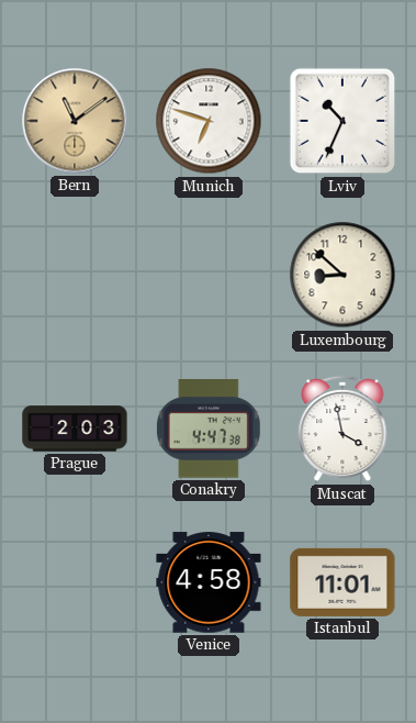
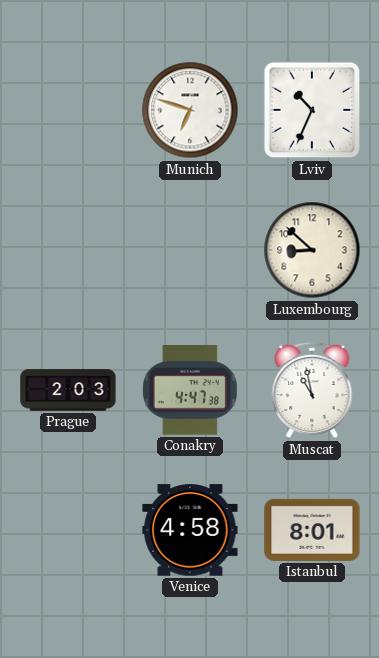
Bern: 11:09 -> none (75, 121)
Muscat: 3:58 -> 10:58 (312, 390)
Istanbul: 11:01 -> 8:01 (312, 530)
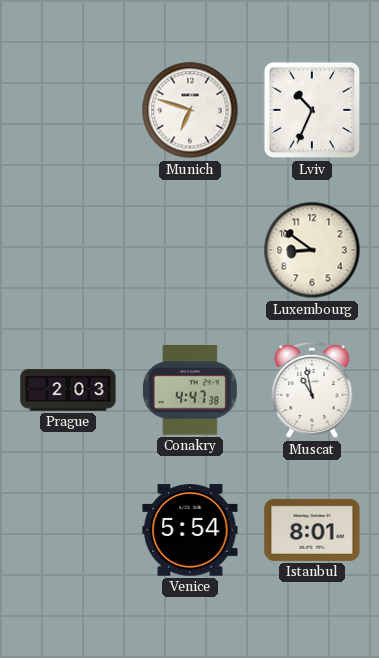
Luxembourg: 8:52 -> 8:51 (312, 250)
Venice: 4:58 -> 5:54 (190, 530)
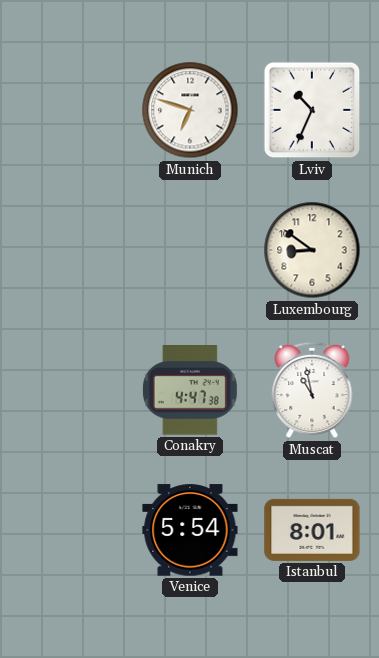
Prague: 2:03 -> none (68, 390)
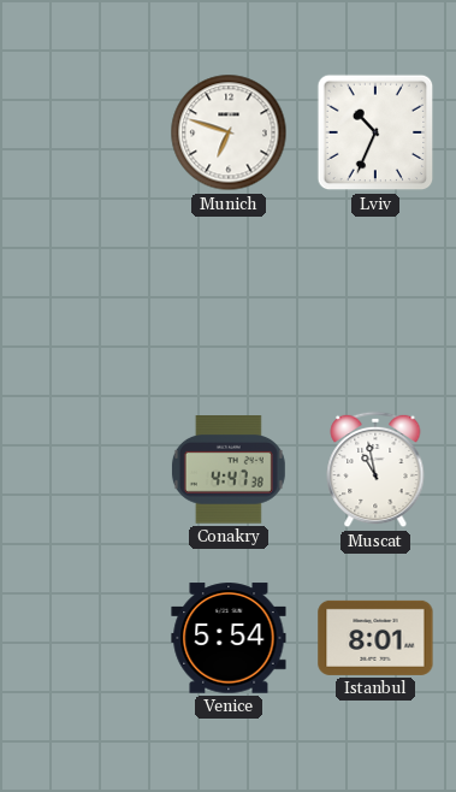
Luxembourg: 8:51 -> none (312, 250)
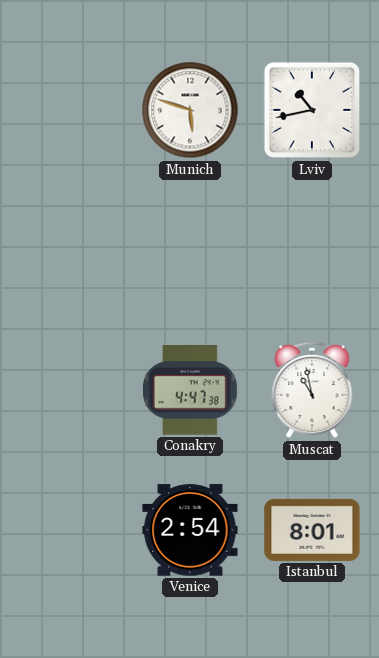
Munich: 6:48 -> 5:48 (190, 110)
Lviv: 10:34 -> 10:43 (312, 110)
Venice: 5:54 -> 2:54 (190, 530)
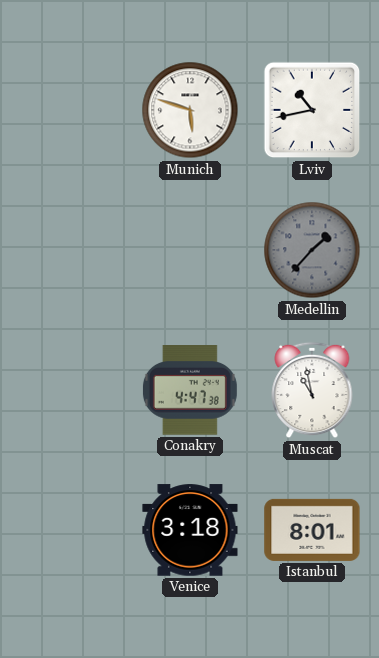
Medellin: none -> 1:37 (312, 250)
Venice: 2:54 -> 3:18 (190, 530)
